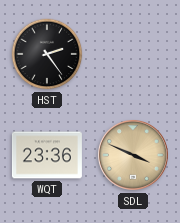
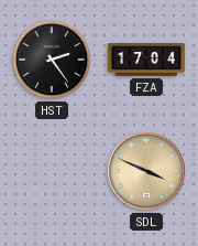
FZA: none -> 17:04 (146, 60)
WQT: 23:36 -> none (47, 155)
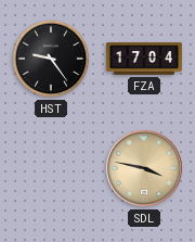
HST: 2:24 -> 9:24 (51, 59)
SDL: 3:49 -> 3:47 (144, 168)
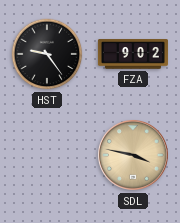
FZA: 17:04 -> 9:02 (133, 54)
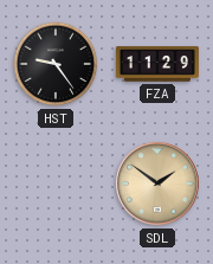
FZA: 9:02 -> 11:29 (157, 64)
SDL: 3:47 -> 1:51 (157, 183)
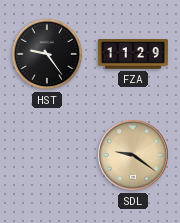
SDL: 1:51 -> 9:21 (133, 155)
